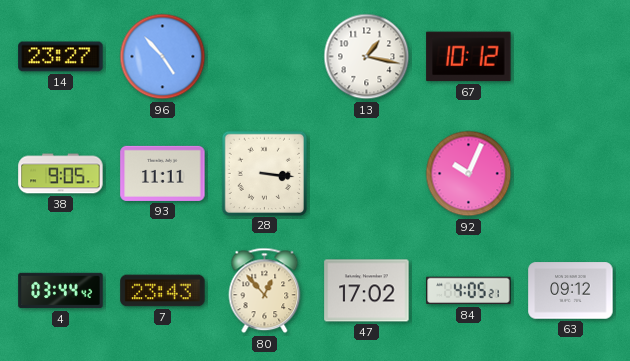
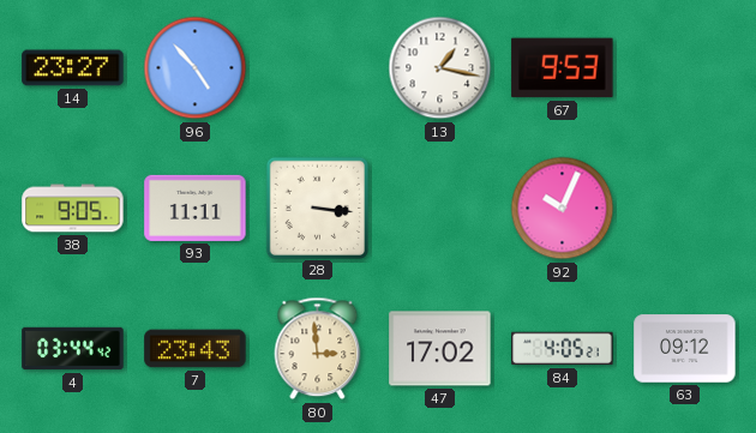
67: 10:12 -> 9:53 (563, 68)
80: 12:53 -> 2:59 (318, 349)
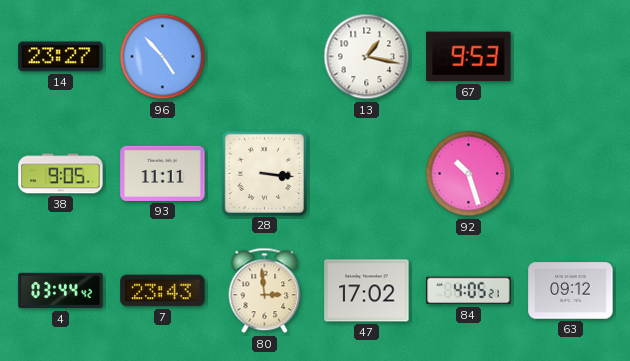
92: 10:04 -> 10:27 (469, 174)
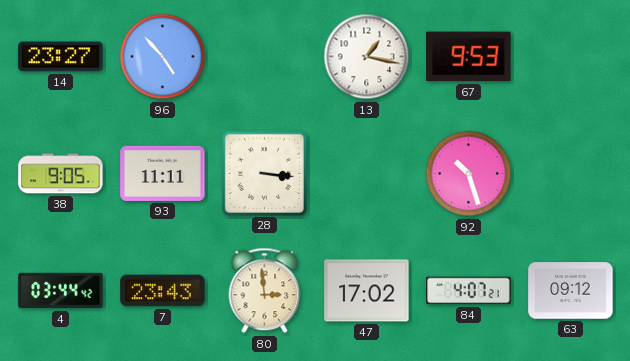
84: 4:05 -> 4:07 (469, 291)
